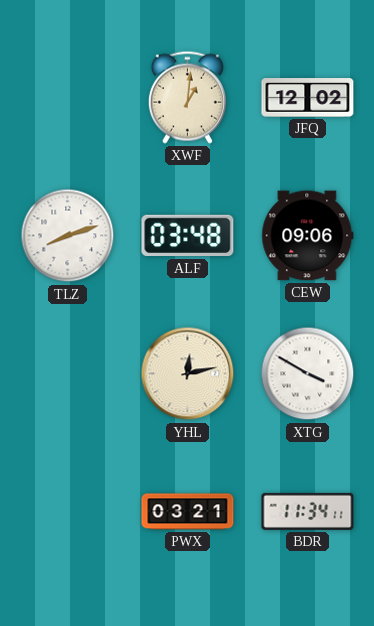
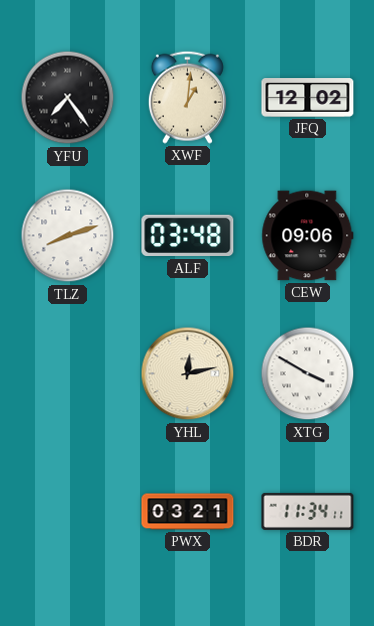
YFU: none -> 7:24 (68, 98)
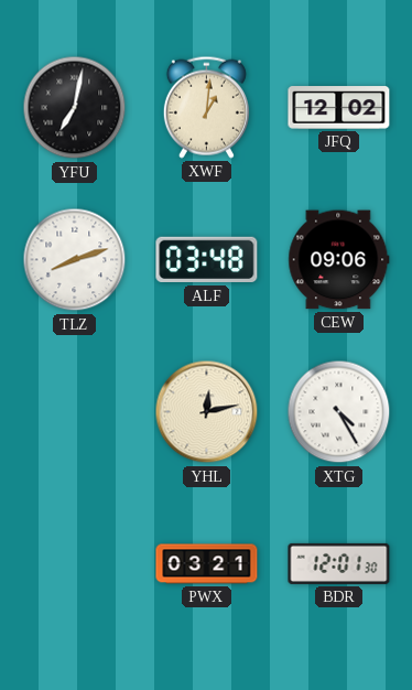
YFU: 7:24 -> 7:02 (75, 108)
XTG: 3:50 -> 4:25 (339, 412)
BDR: 11:34 -> 12:01 (339, 563)
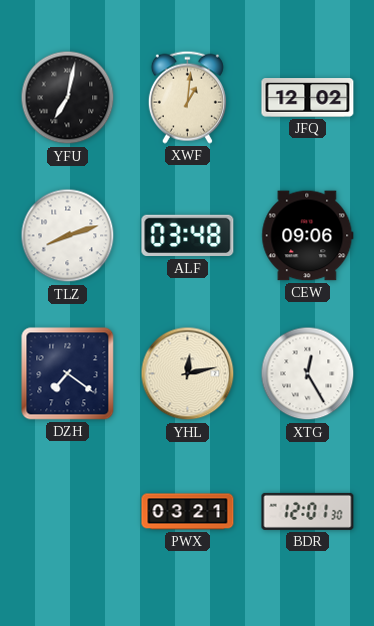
DZH: none -> 7:21 (68, 374)
XTG: 4:25 -> 12:25 (308, 374)
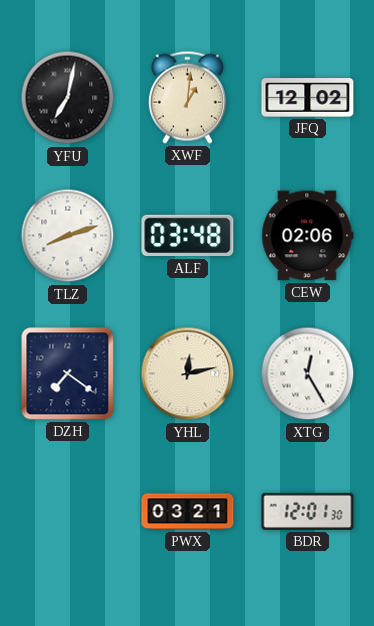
CEW: 09:06 -> 02:06 (308, 236)
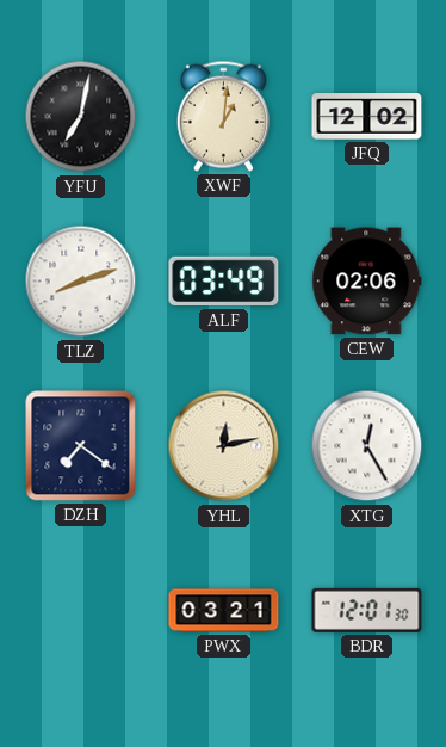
ALF: 03:48 -> 03:49 (224, 282)
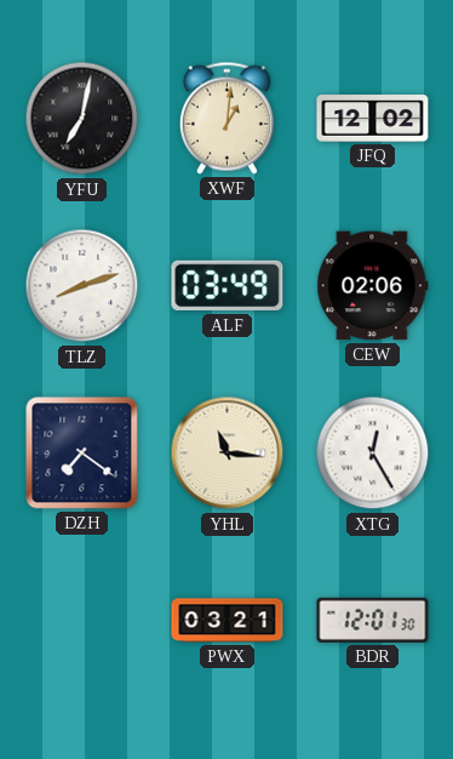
YHL: 12:13 -> 11:16 (228, 453)
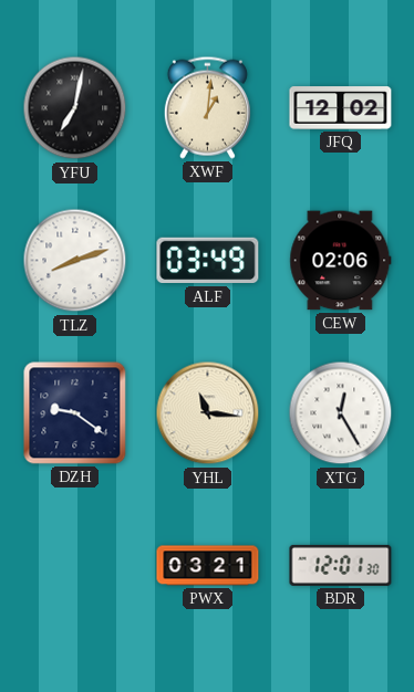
DZH: 7:21 -> 9:21 (75, 413)
